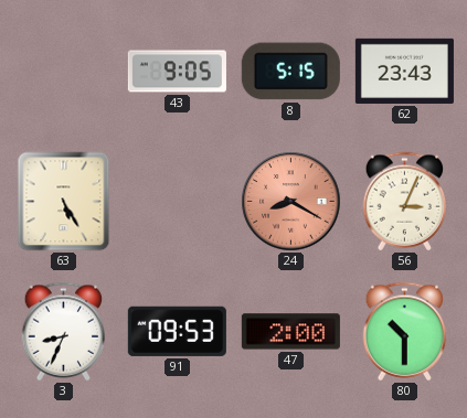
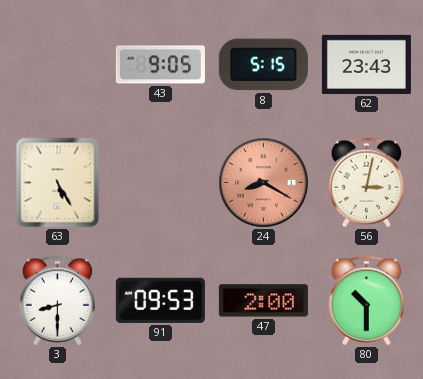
56: 3:04 -> 3:02 (367, 183)
3: 8:34 -> 8:30 (58, 301)
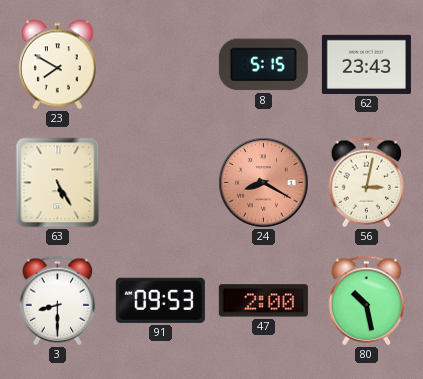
23: none -> 7:50 (58, 65)
43: 9:05 -> none (160, 65)
80: 10:30 -> 10:28 (367, 301)
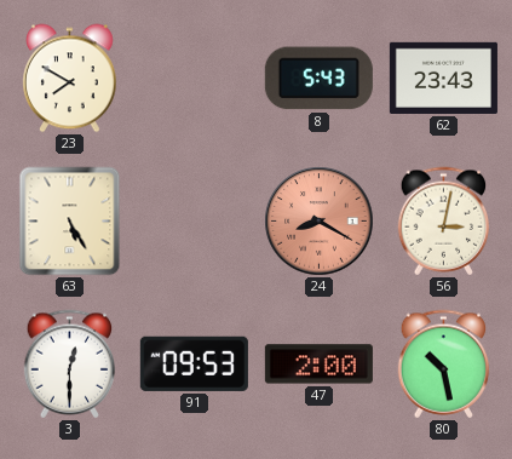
8: 5:15 -> 5:43 (318, 79)
3: 8:30 -> 12:30 (70, 365)
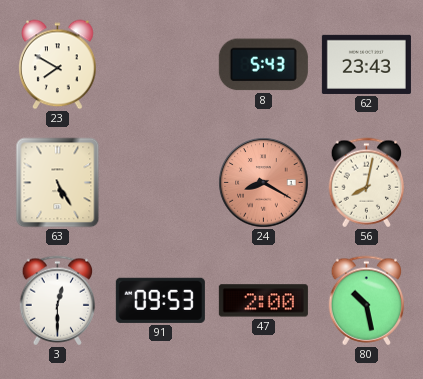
56: 3:02 -> 8:02 (367, 183)
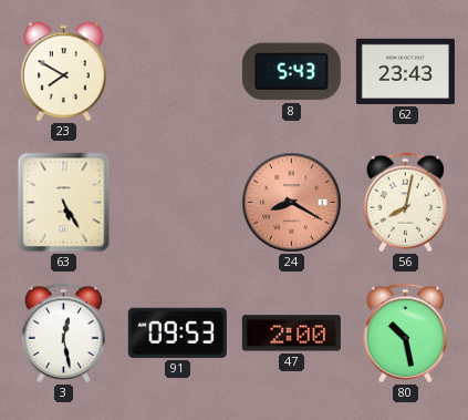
3: 12:30 -> 12:28 (64, 334)
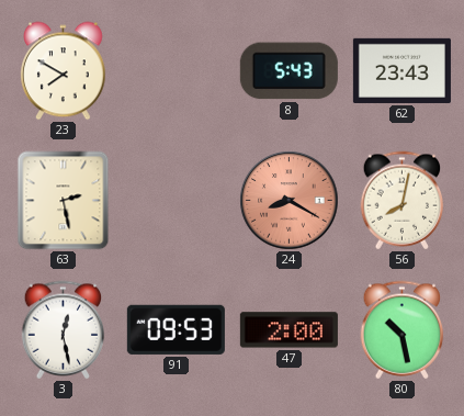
63: 5:25 -> 2:28 (64, 201)
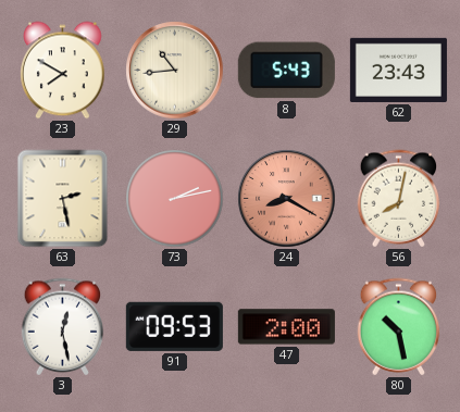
29: none -> 10:44 (175, 71)
73: none -> 2:13 (175, 199)
